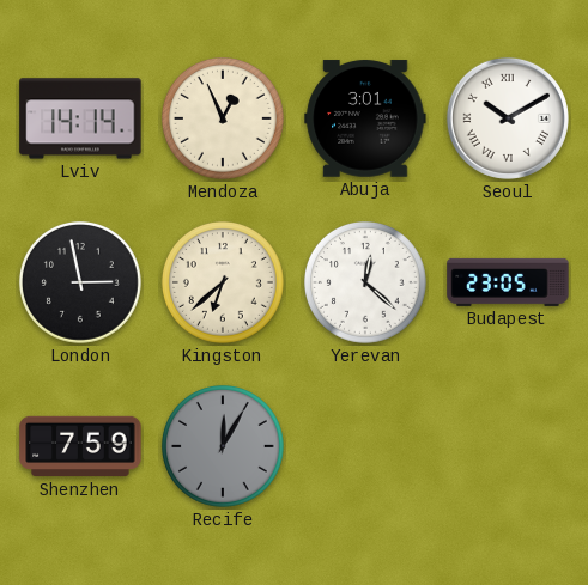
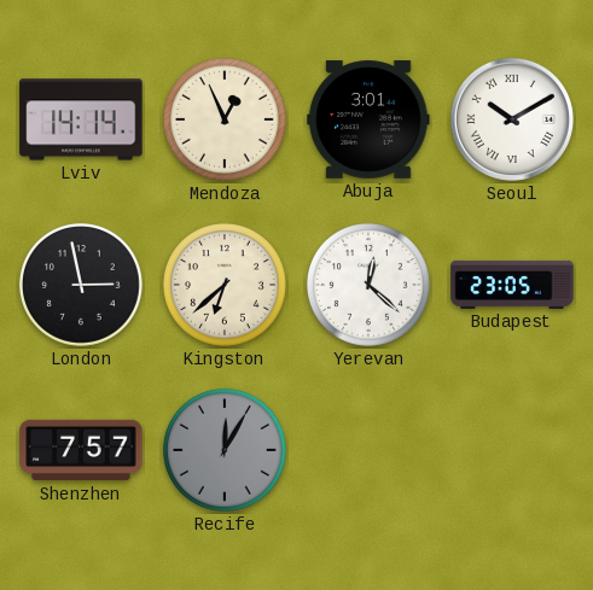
Shenzhen: 7:59 -> 7:57 (81, 450)
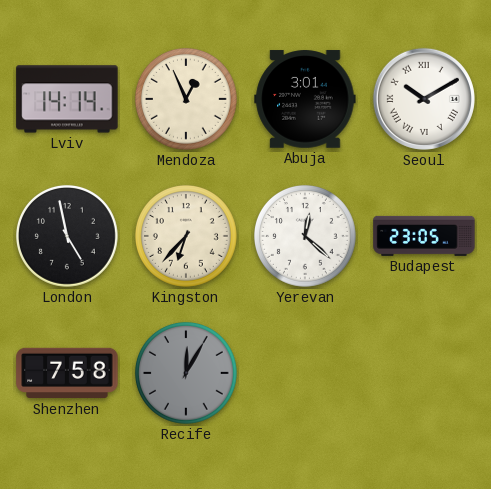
London: 2:58 -> 4:58 (67, 236)
Kingston: 6:38 -> 6:37 (186, 236)
Shenzhen: 7:57 -> 7:58 (67, 373)
